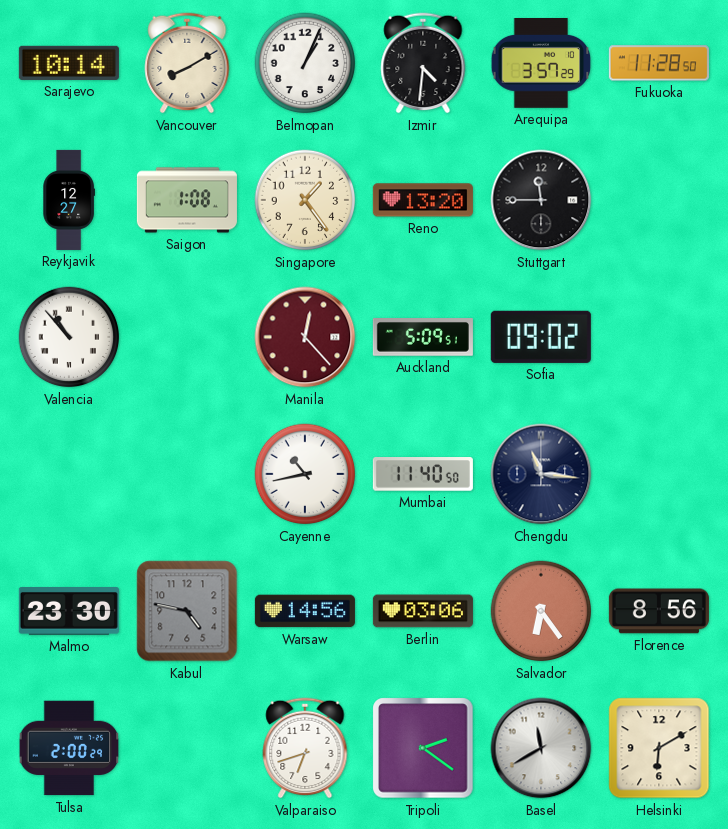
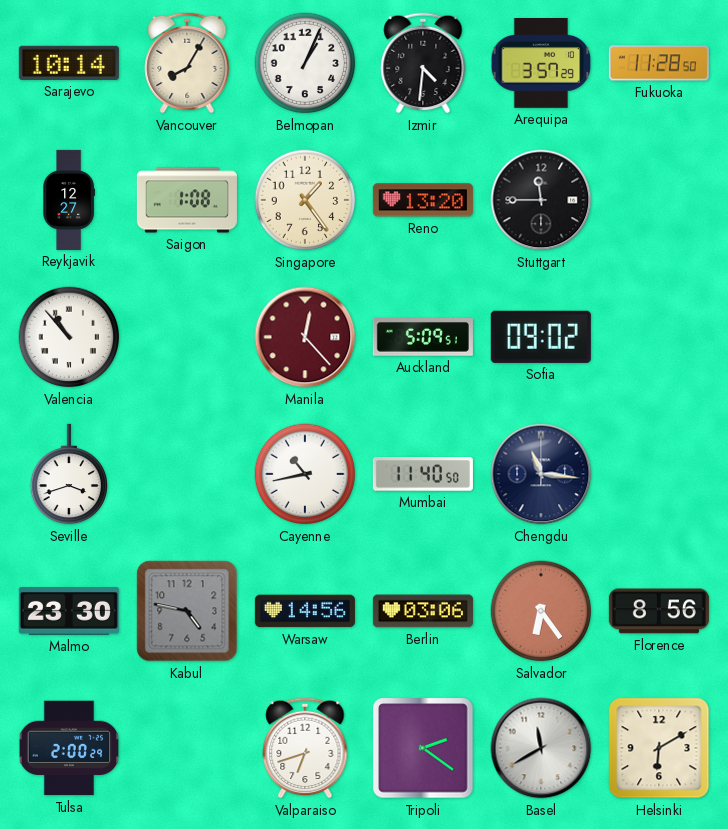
Vancouver: 8:10 -> 8:05 (187, 63)
Seville: none -> 3:42 (68, 474)
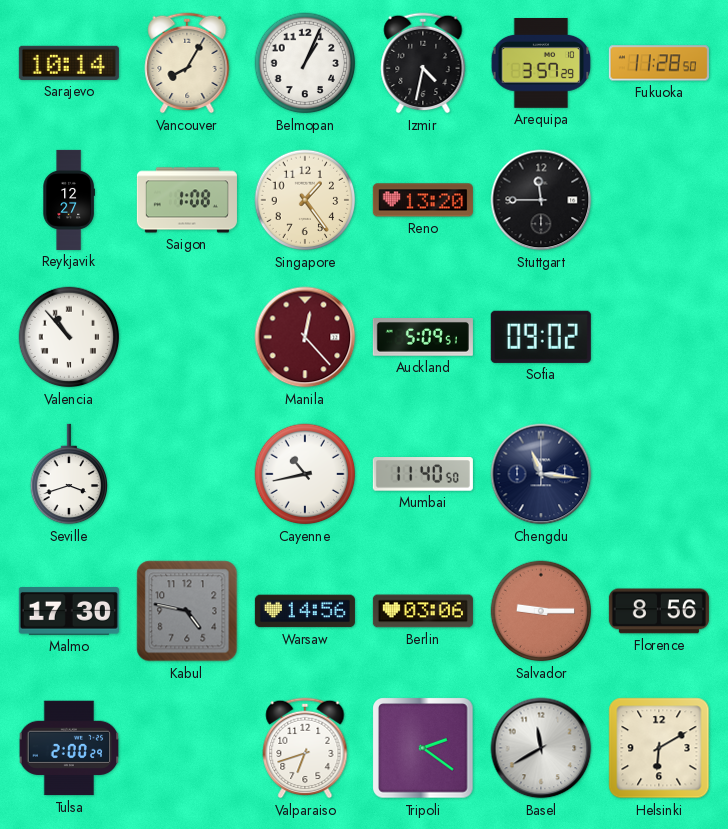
Izmir: 4:31 -> 4:32 (423, 63)
Malmo: 23:30 -> 17:30 (69, 612)
Salvador: 6:24 -> 9:15 (541, 611)
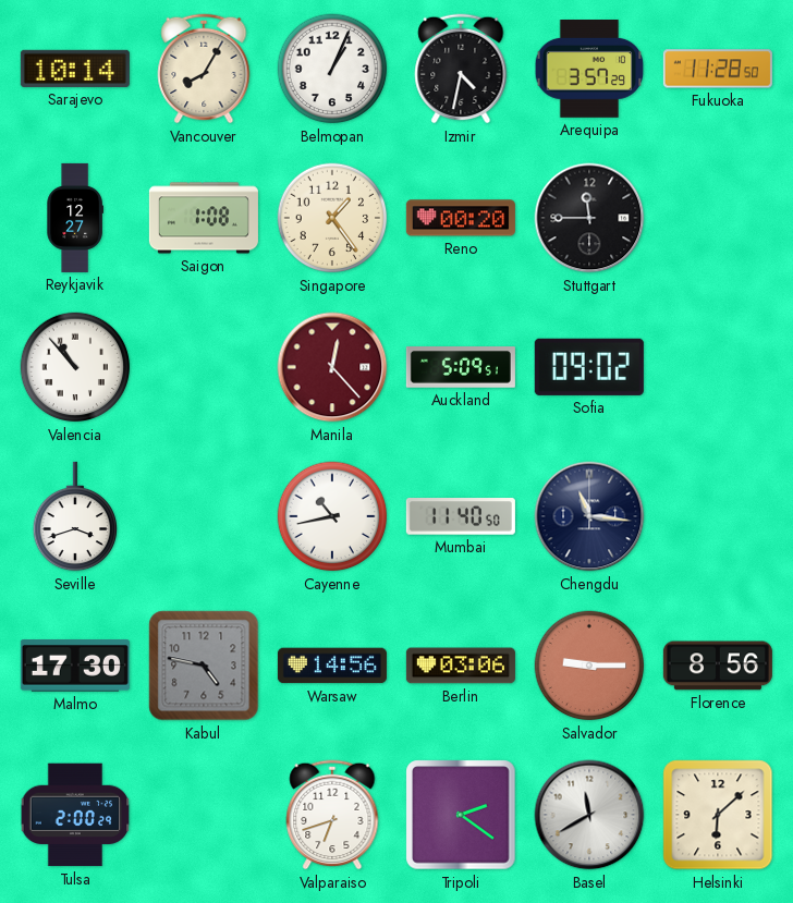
Reno: 13:20 -> 00:20 (461, 218)
Helsinki: 6:10 -> 6:08 (718, 815)
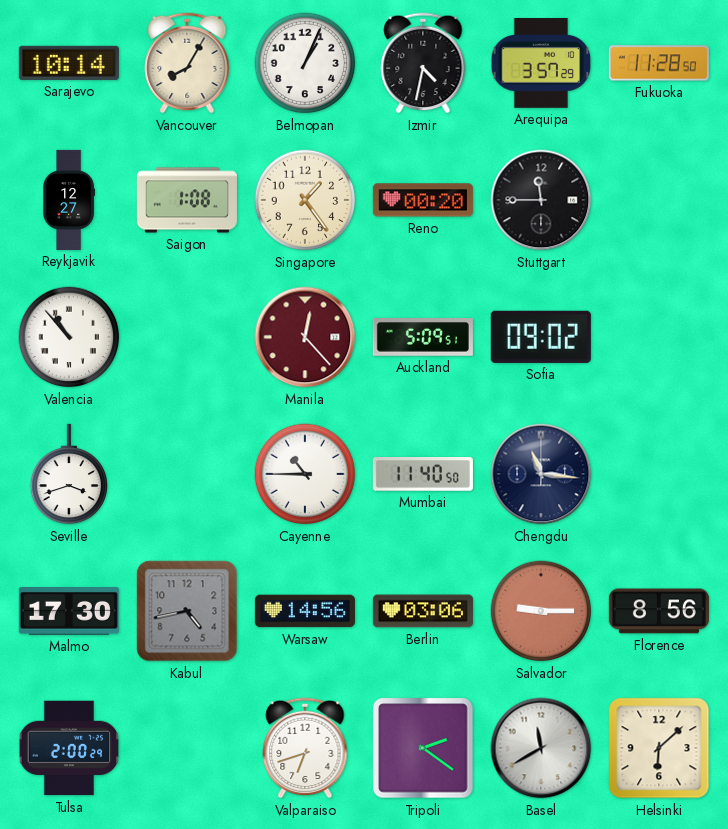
Cayenne: 10:43 -> 10:45 (305, 474)
Kabul: 4:47 -> 4:43 (187, 611)
